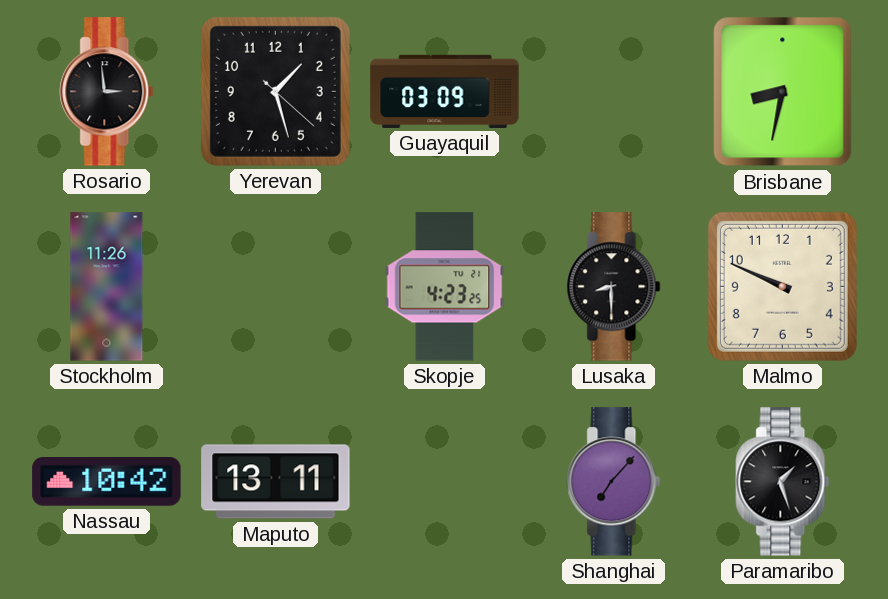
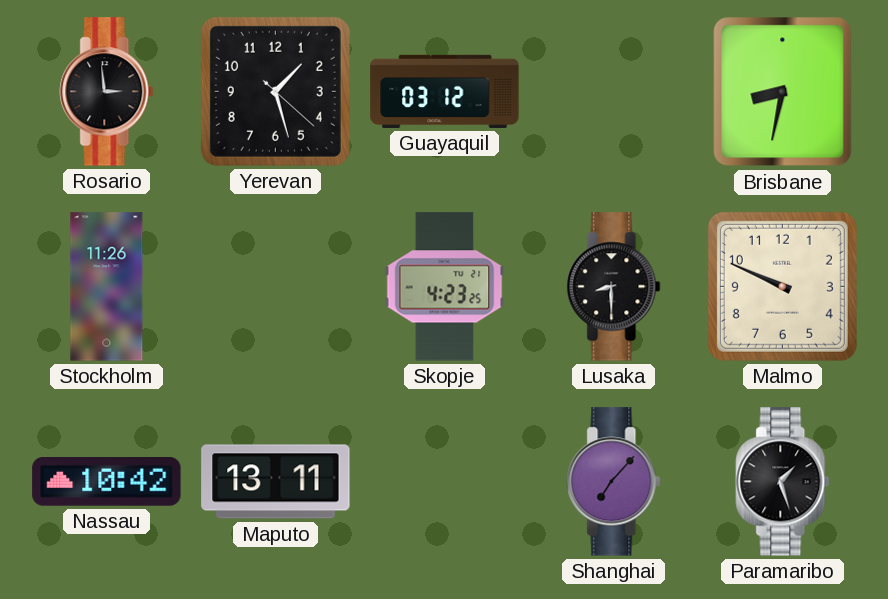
Guayaquil: 03:09 -> 03:12 (445, 91)
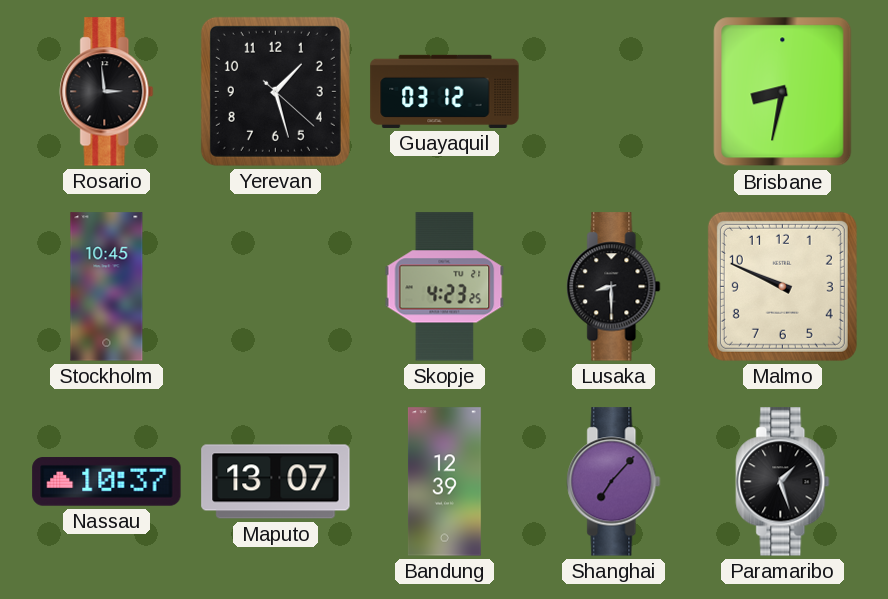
Stockholm: 11:26 -> 10:45 (107, 287)
Nassau: 10:42 -> 10:37 (107, 482)
Maputo: 13:11 -> 13:07 (276, 482)
Bandung: none -> 12:39 (444, 482)
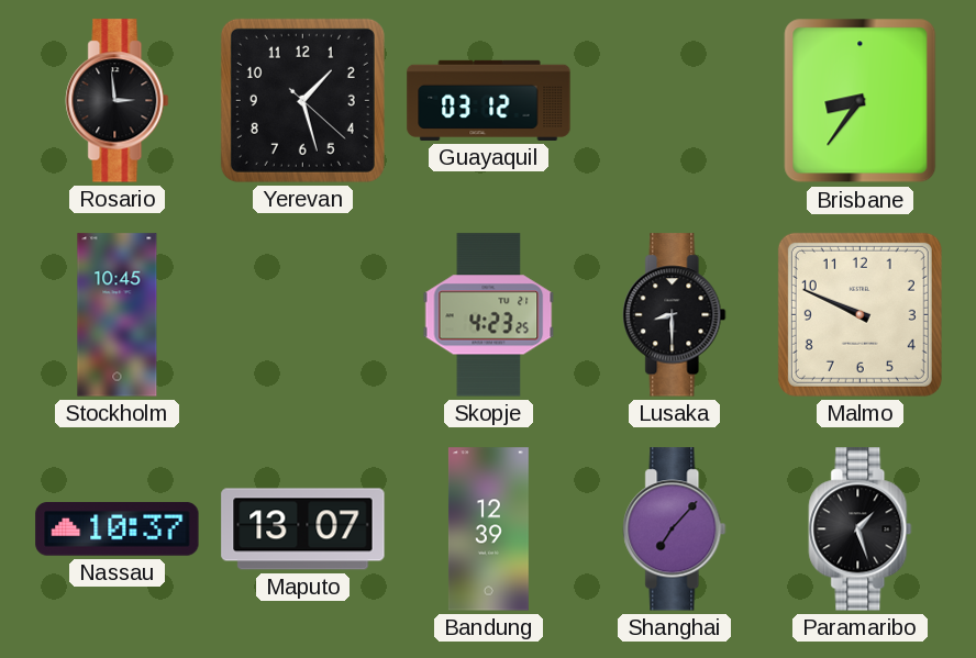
Brisbane: 8:32 -> 8:36 (861, 101)
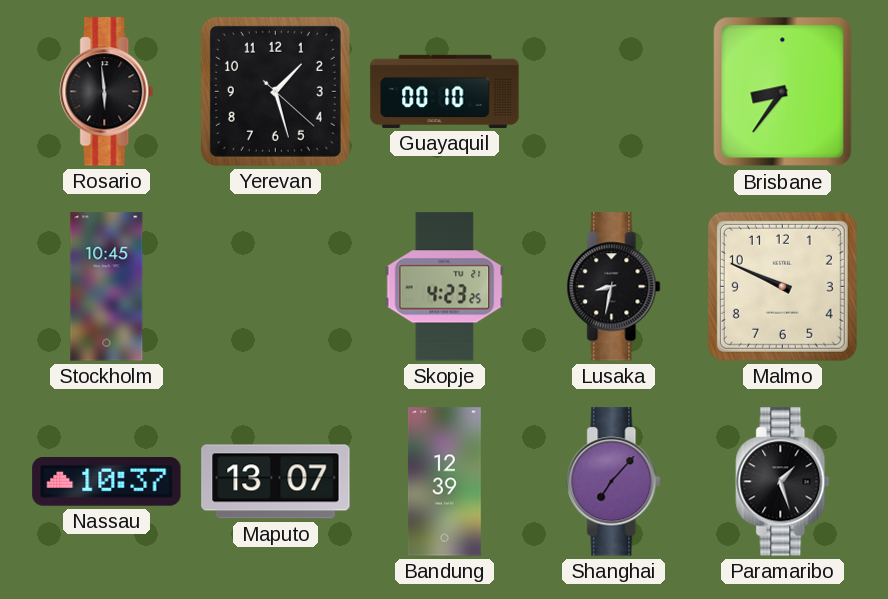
Rosario: 2:59 -> 5:59 (107, 92)
Guayaquil: 03:12 -> 00:10 (445, 91)
Lusaka: 8:30 -> 8:32 (614, 287)
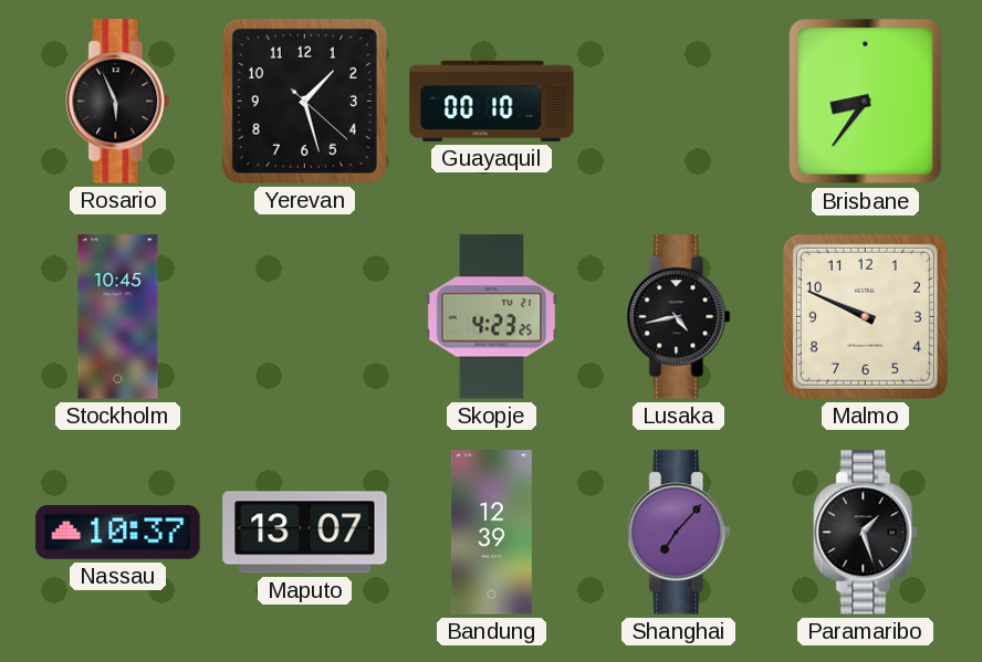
Rosario: 5:59 -> 5:56 (118, 102)
Lusaka: 8:32 -> 4:43 (679, 317)
